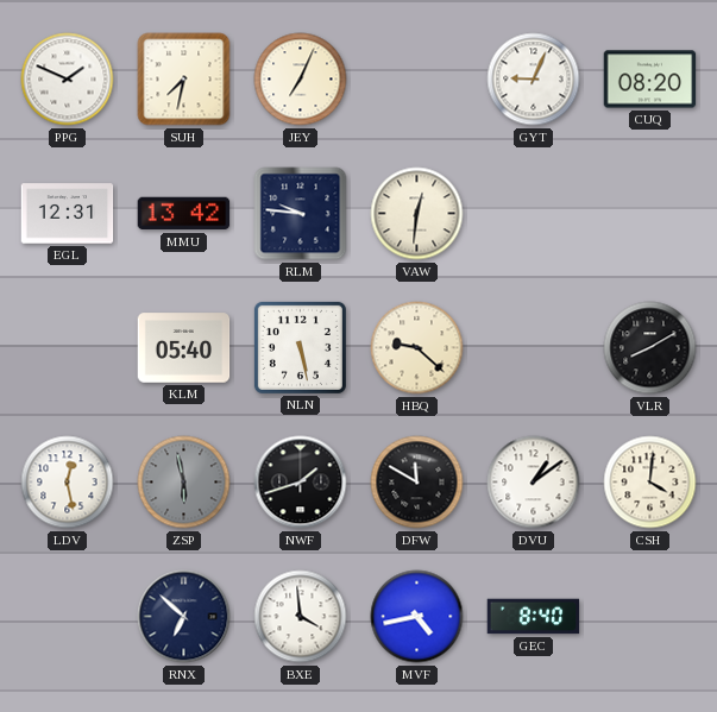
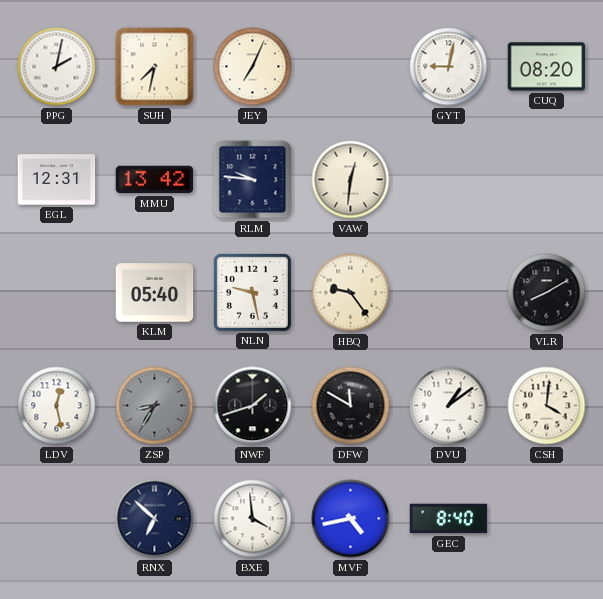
PPG: 1:49 -> 2:02 (57, 67)
GYT: 9:04 -> 9:02 (449, 67)
NLN: 5:28 -> 9:28 (252, 292)
HBQ: 9:22 -> 9:24 (351, 293)
ZSP: 5:58 -> 8:35 (155, 406)
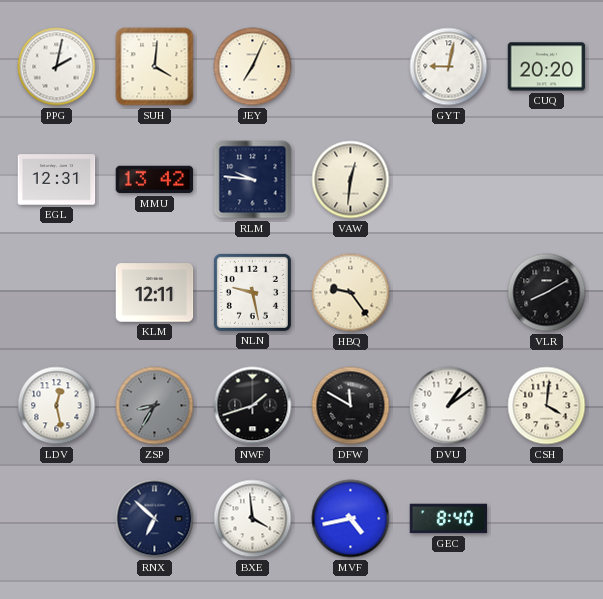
SUH: 7:32 -> 4:01 (155, 67)
CUQ: 08:20 -> 20:20 (547, 67)
KLM: 05:40 -> 12:11 (155, 293)
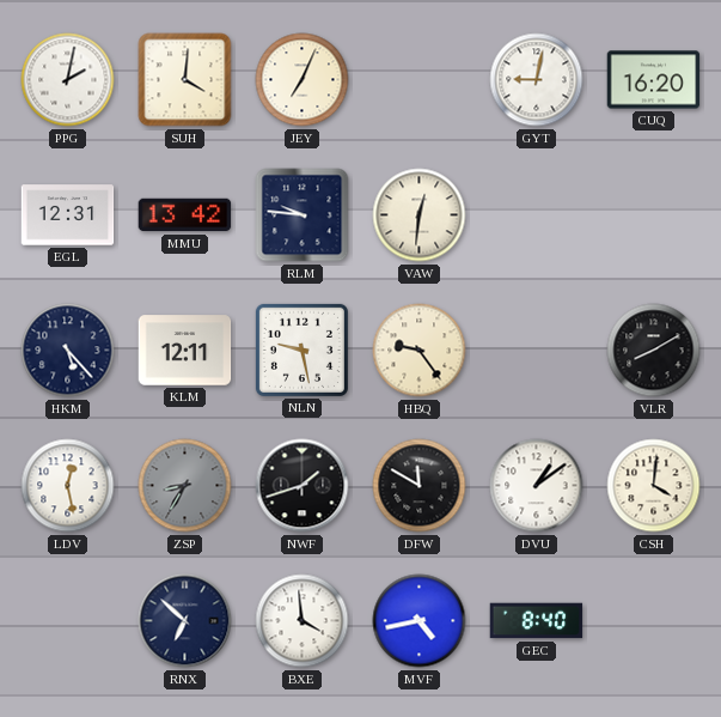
CUQ: 20:20 -> 16:20 (654, 80)
HKM: none -> 5:23 (68, 351)
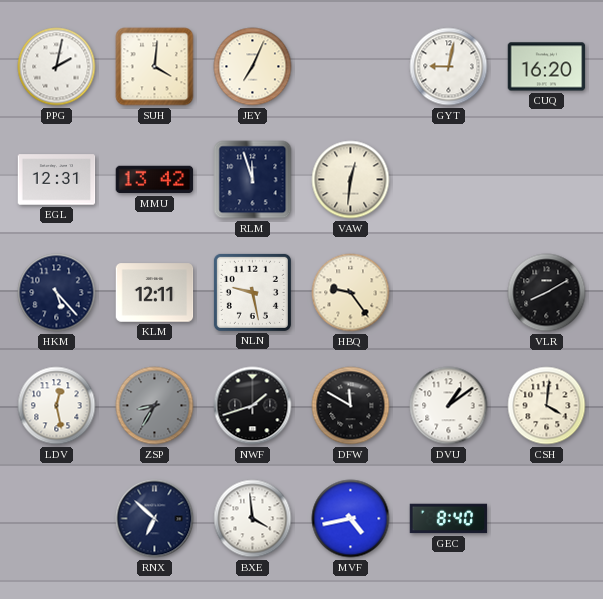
RLM: 9:46 -> 11:57 (253, 180)
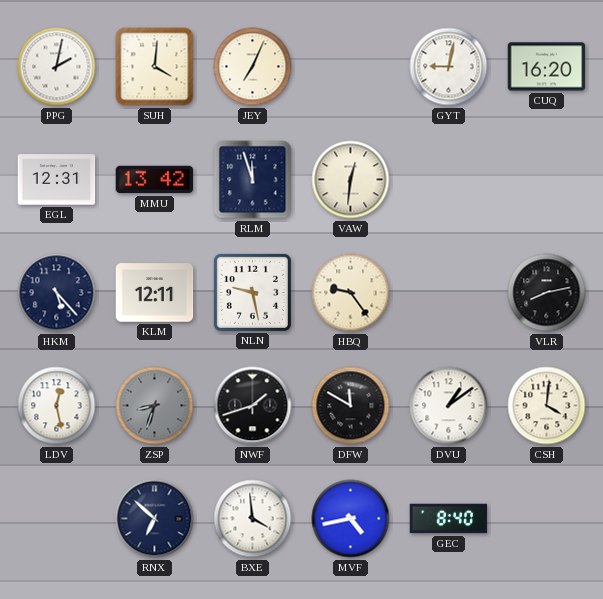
VLR: 8:10 -> 8:13 (547, 293)
ZSP: 8:35 -> 8:33 (155, 406)
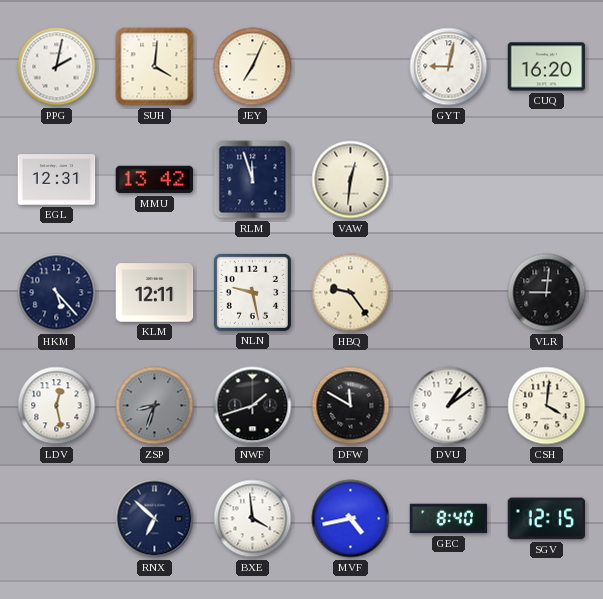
VLR: 8:13 -> 9:01 (547, 293)
SGV: none -> 12:15 (547, 519)
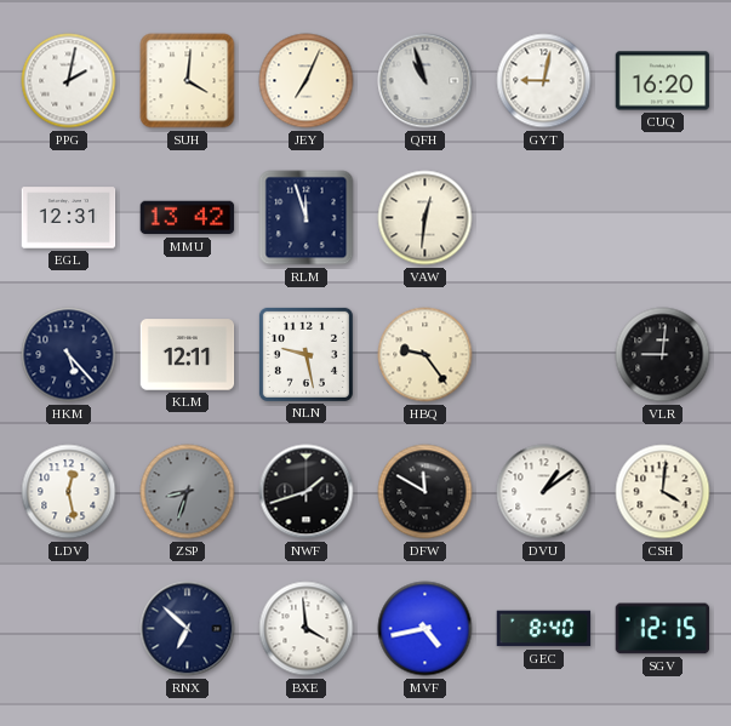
QFH: none -> 10:57 (426, 81)
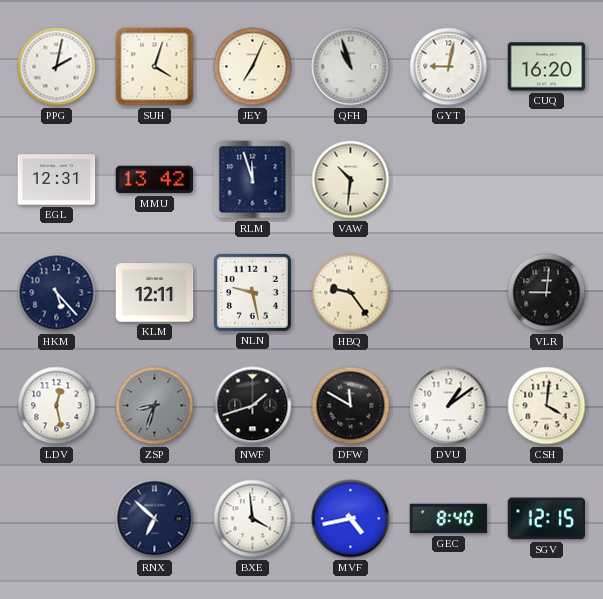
SUH: 4:01 -> 4:03 (155, 67)
VAW: 12:31 -> 10:31 (351, 180)
